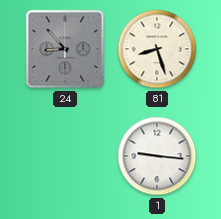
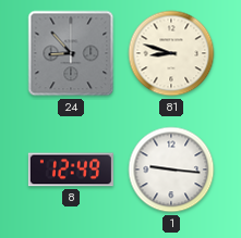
81: 8:27 -> 8:48 (171, 53)
8: none -> 12:49 (71, 170)
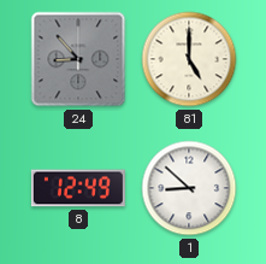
81: 8:48 -> 5:00 (189, 59)
1: 9:16 -> 8:52 (189, 188)
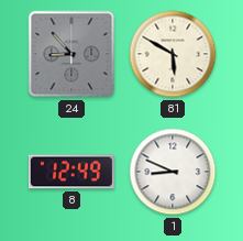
81: 5:00 -> 5:50 (173, 54)
1: 8:52 -> 8:49 (173, 172)
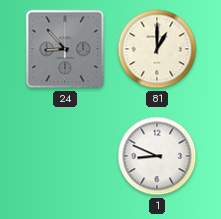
81: 5:50 -> 1:00 (157, 49)
8: 12:49 -> none (71, 172)
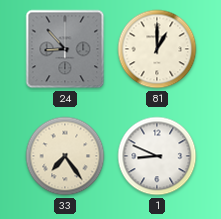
33: none -> 7:24 (65, 156)
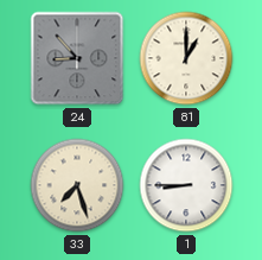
33: 7:24 -> 7:27 (77, 185)
1: 8:49 -> 8:45 (186, 185)
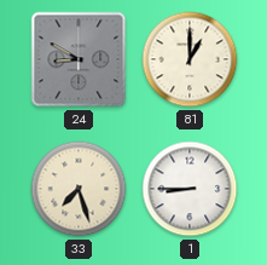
24: 8:53 -> 8:50 (79, 59)
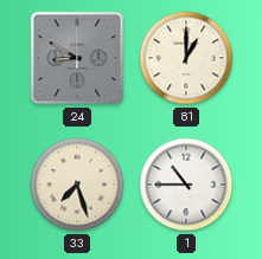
1: 8:45 -> 10:45 (186, 184)
